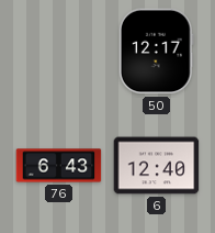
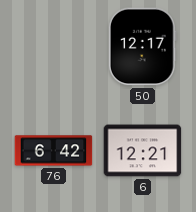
76: 6:43 -> 6:42 (54, 151)
6: 12:40 -> 12:21 (143, 151)
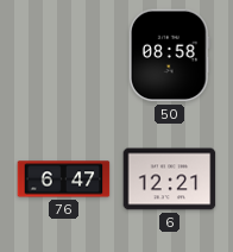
50: 12:17 -> 08:58 (169, 56)
76: 6:42 -> 6:47 (64, 179)
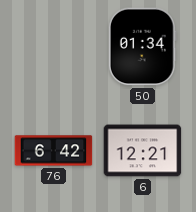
50: 08:58 -> 01:34 (142, 47)
76: 6:47 -> 6:42 (54, 151)
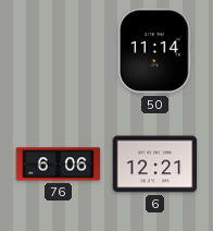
50: 01:34 -> 11:14 (154, 51)
76: 6:42 -> 6:06 (59, 165)
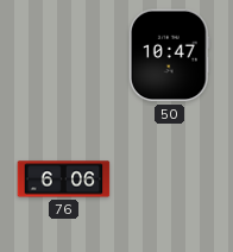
50: 11:14 -> 10:47 (169, 56)
6: 12:21 -> none (155, 165)
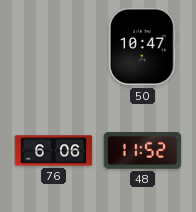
48: none -> 11:52 (143, 151)
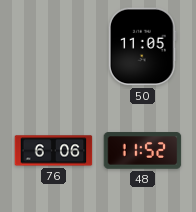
50: 10:47 -> 11:05 (142, 47)
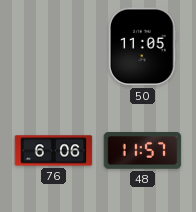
48: 11:52 -> 11:57 (143, 151)
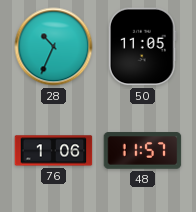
28: none -> 10:34 (54, 47)
76: 6:06 -> 1:06 (54, 151)
